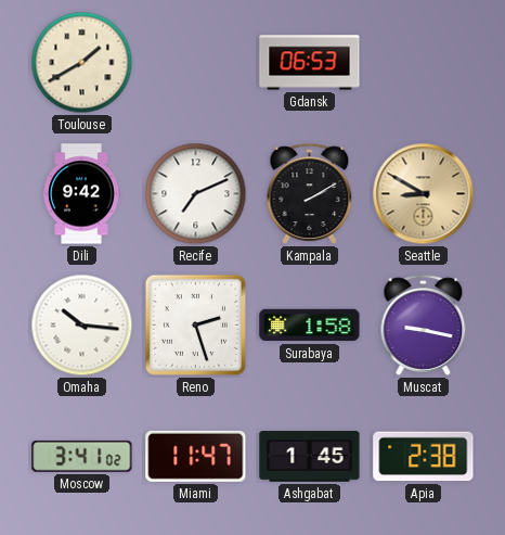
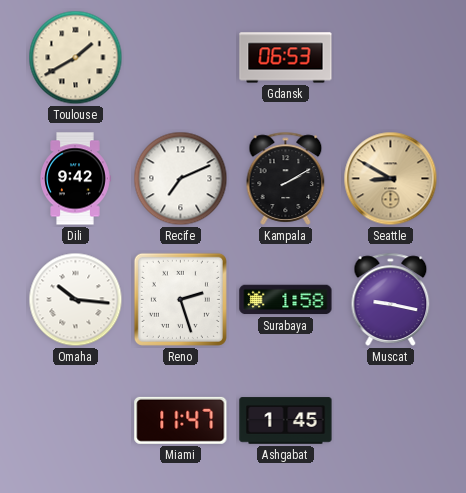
Moscow: 3:41 -> none (82, 456)
Apia: 2:38 -> none (424, 457)
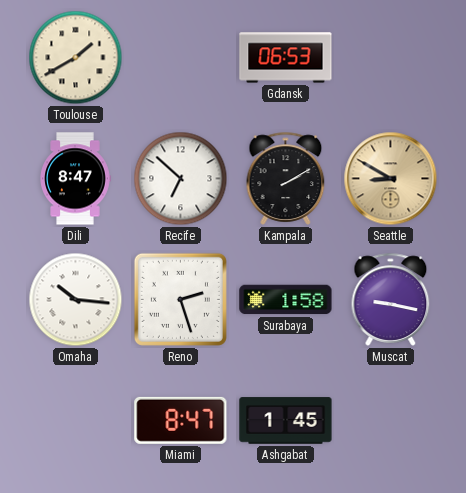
Dili: 9:42 -> 8:47 (75, 179)
Recife: 7:11 -> 6:52 (181, 179)
Miami: 11:47 -> 8:47 (181, 420)
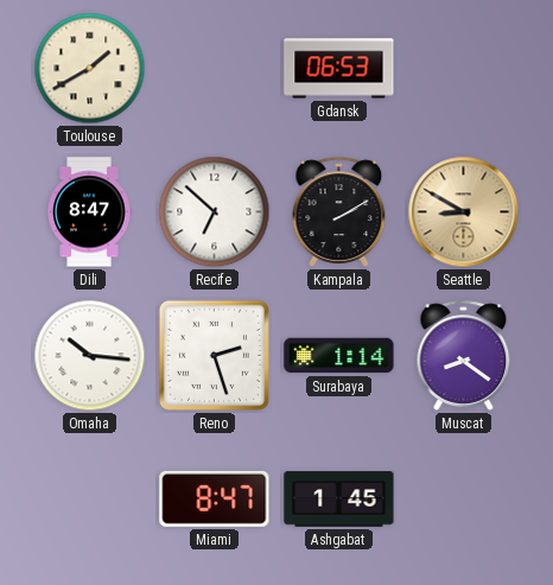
Surabaya: 1:58 -> 1:14 (339, 356)
Muscat: 9:17 -> 8:21 (464, 355)
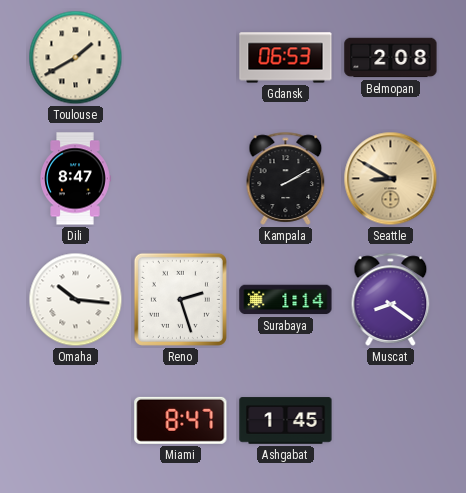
Belmopan: none -> 2:08 (391, 58)
Recife: 6:52 -> none (215, 212)
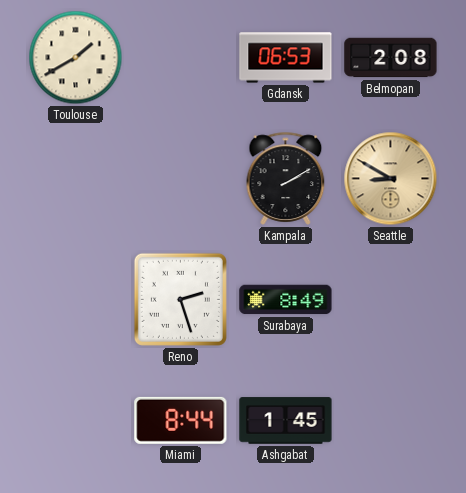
Dili: 8:47 -> none (75, 179)
Omaha: 10:16 -> none (76, 300)
Surabaya: 1:14 -> 8:49 (286, 300)
Muscat: 8:21 -> none (391, 299)
Miami: 8:47 -> 8:44 (181, 420)
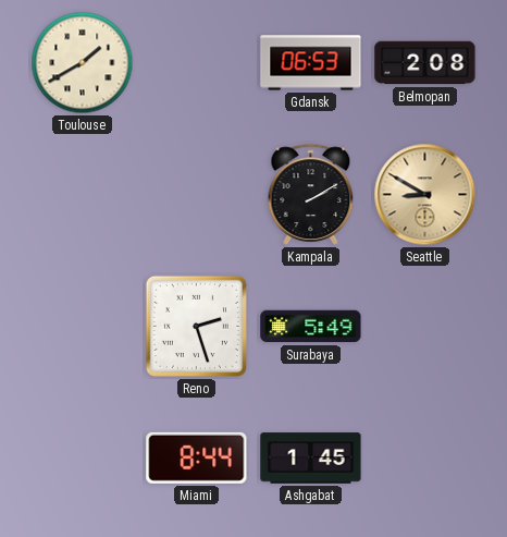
Surabaya: 8:49 -> 5:49 (311, 327)
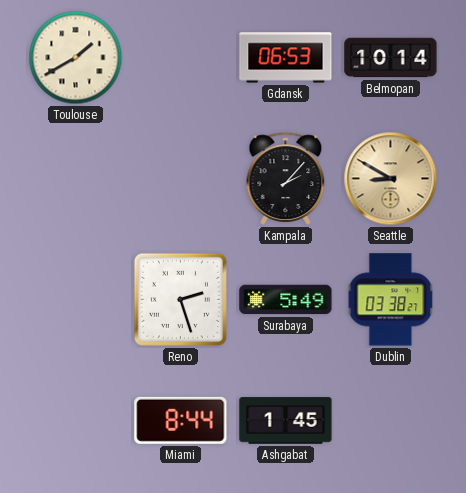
Belmopan: 2:08 -> 10:14 (391, 58)
Kampala: 2:10 -> 2:07 (286, 178)
Dublin: none -> 03:38 (391, 300)
